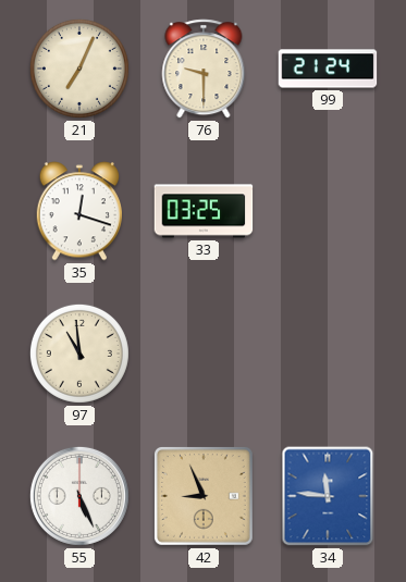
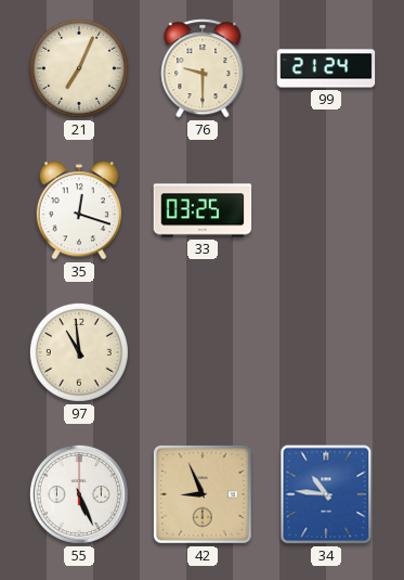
34: 11:46 -> 10:46 (326, 494)
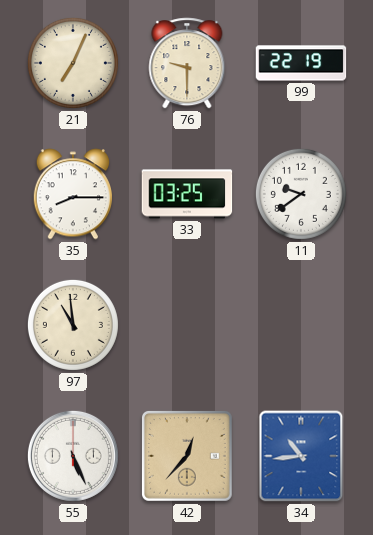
99: 21:24 -> 22:19 (301, 63)
35: 12:18 -> 8:15 (72, 194)
11: none -> 9:39 (301, 194)
42: 8:56 -> 12:37 (188, 457)
34: 10:46 -> 10:44 (301, 456)
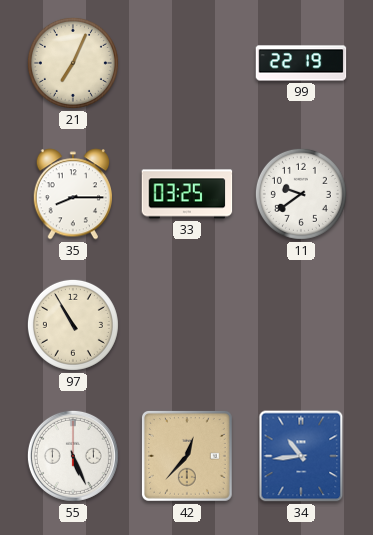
76: 9:30 -> none (187, 63)
97: 10:59 -> 10:55 (73, 325)
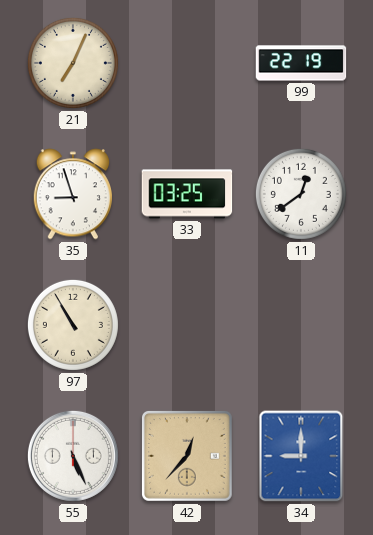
35: 8:15 -> 8:57 (72, 194)
11: 9:39 -> 12:39 (301, 194)
34: 10:44 -> 9:00 (301, 456)
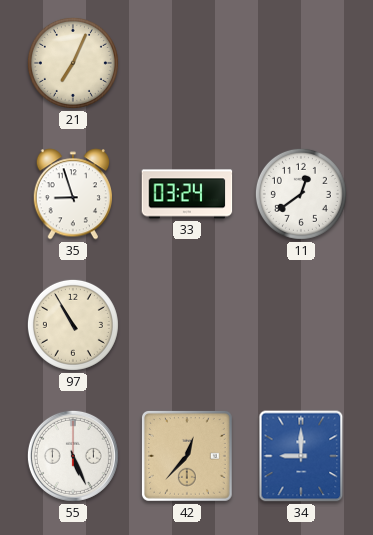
99: 22:19 -> none (301, 63)
33: 03:25 -> 03:24 (187, 194)
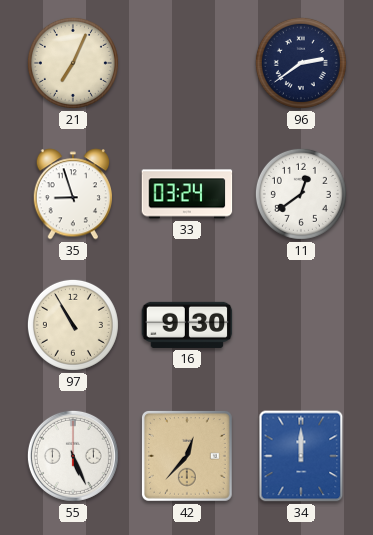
96: none -> 2:39 (301, 63)
16: none -> 9:30 (187, 325)
34: 9:00 -> 12:00 (301, 456)
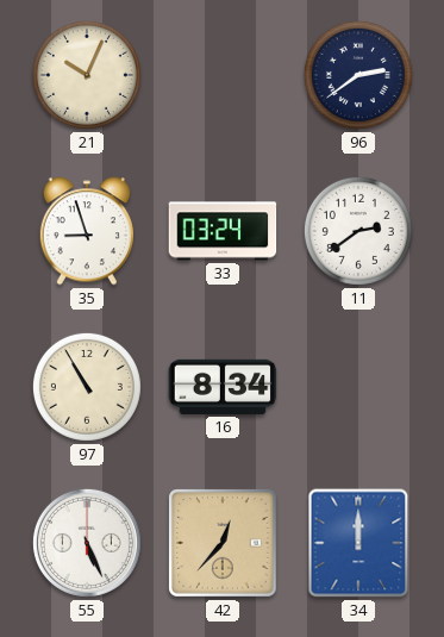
21: 7:04 -> 10:04 (87, 75)
11: 12:39 -> 2:39 (358, 231)
16: 9:30 -> 8:34 (223, 387)
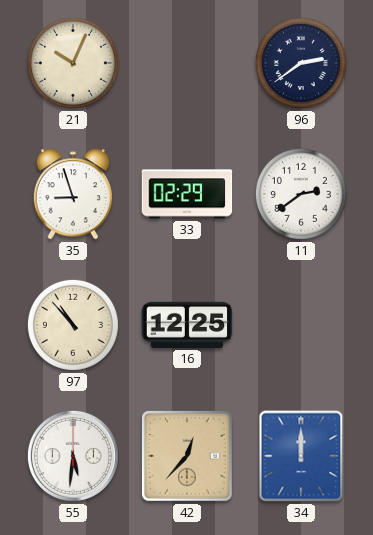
33: 03:24 -> 02:29 (187, 194)
97: 10:55 -> 10:53 (73, 325)
16: 8:34 -> 12:25 (187, 325)
55: 5:26 -> 5:31 (73, 456)
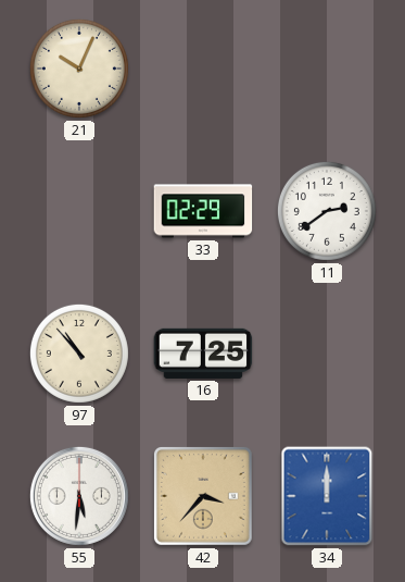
96: 2:39 -> none (301, 63)
35: 8:57 -> none (72, 194)
16: 12:25 -> 7:25 (203, 354)
42: 12:37 -> 3:37 (204, 497)
